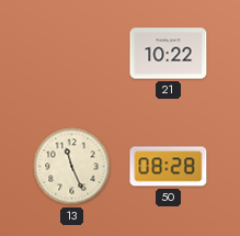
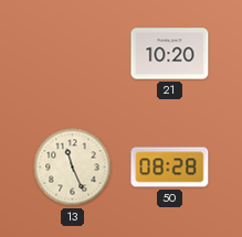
21: 10:22 -> 10:20 (170, 54)
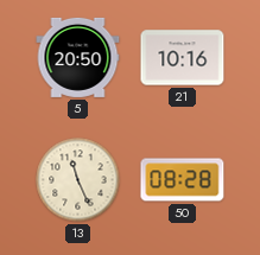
5: none -> 20:50 (78, 57)
21: 10:20 -> 10:16 (183, 58)
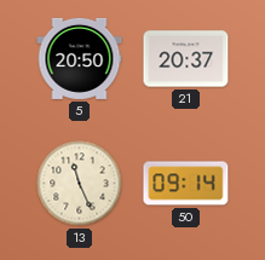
21: 10:16 -> 20:37 (186, 59)
50: 08:28 -> 09:14 (186, 184)
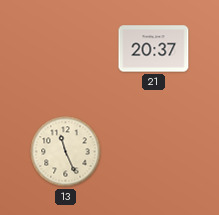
5: 20:50 -> none (80, 58)
50: 09:14 -> none (186, 184)
